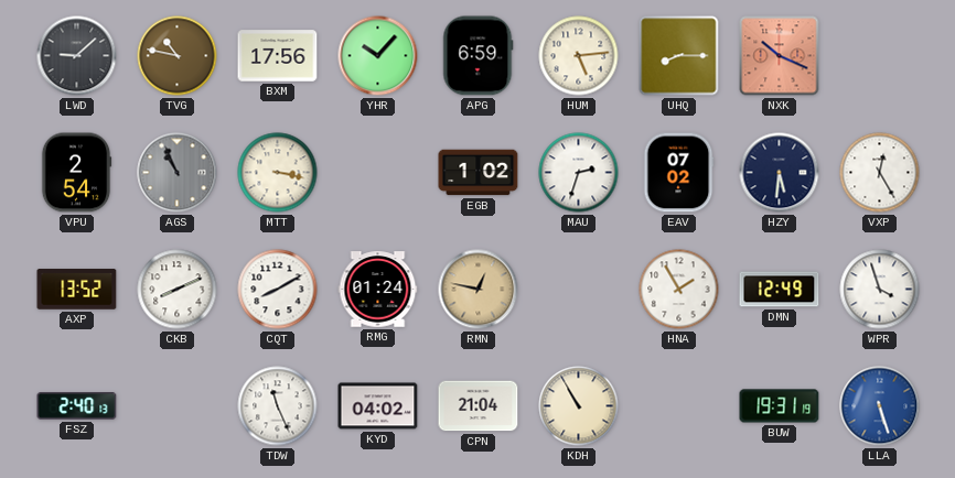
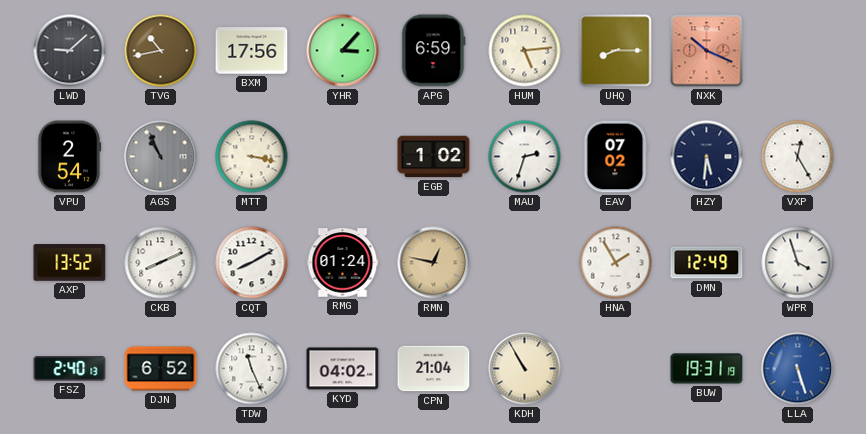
TVG: 10:47 -> 10:43 (161, 51)
YHR: 10:07 -> 3:07 (343, 51)
DJN: none -> 6:52 (161, 369)
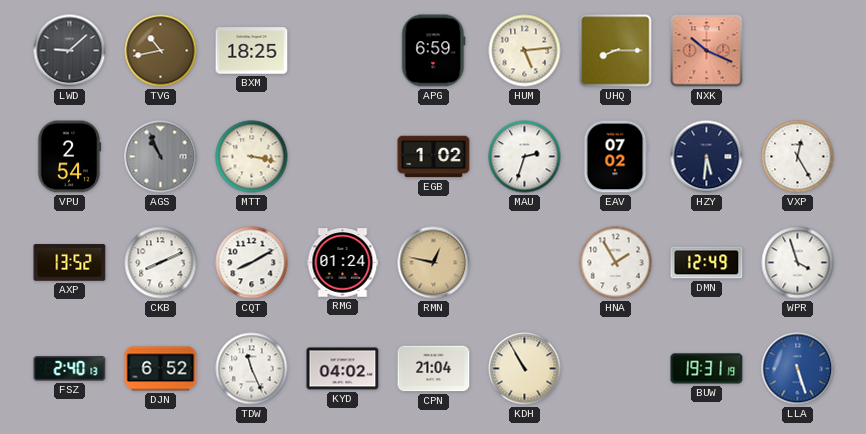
BXM: 17:56 -> 18:25 (252, 51)
YHR: 3:07 -> none (343, 51)
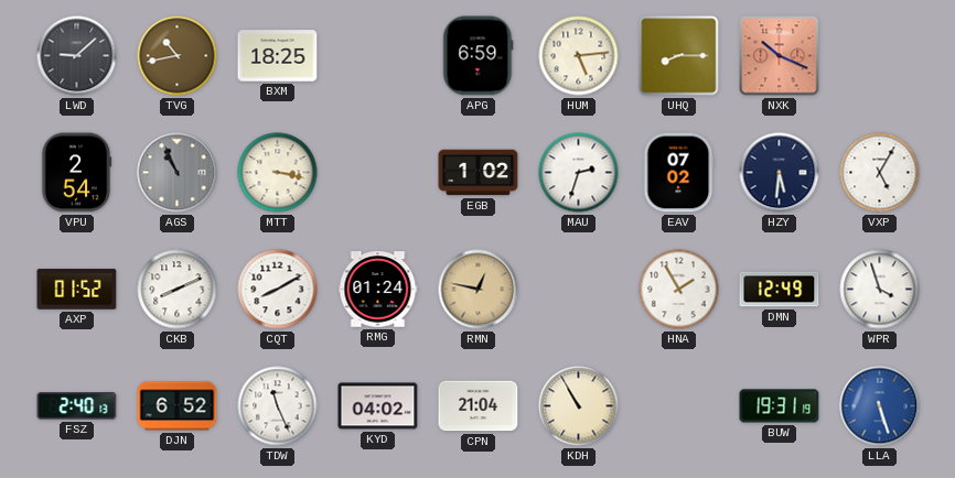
VXP: 12:25 -> 5:05 (880, 173)
AXP: 13:52 -> 01:52 (77, 290)
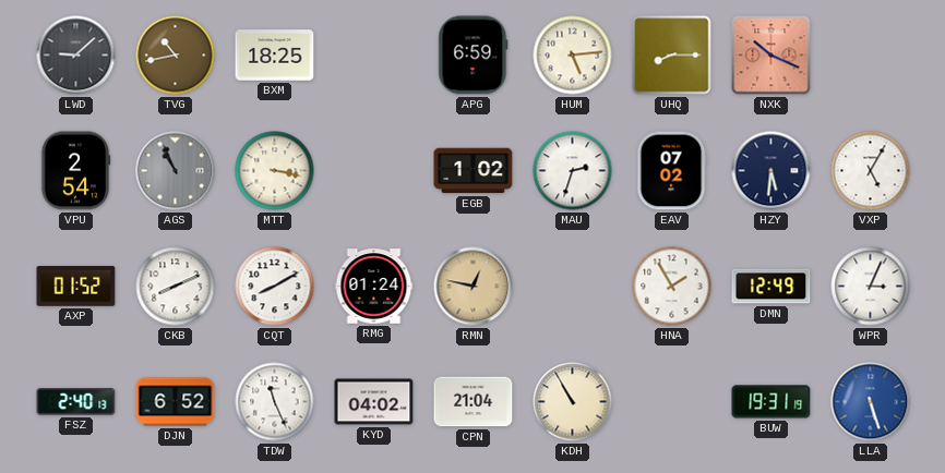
WPR: 3:57 -> 3:04 (871, 287)
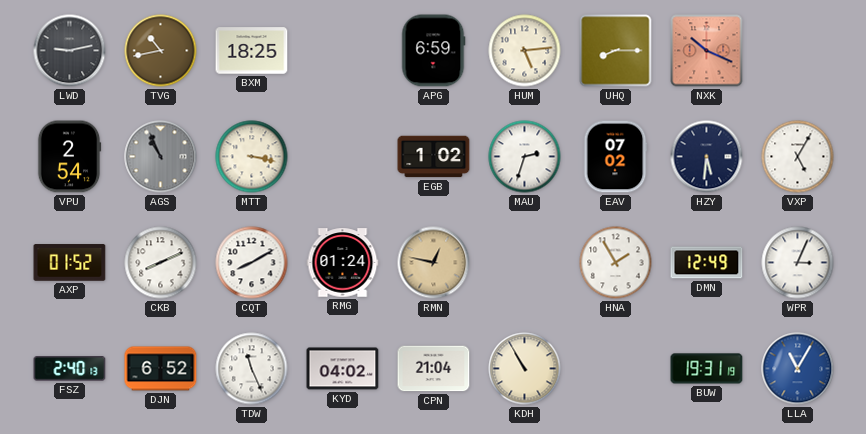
LWD: 9:08 -> 9:13 (70, 51)
LLA: 5:27 -> 11:05 (798, 369)
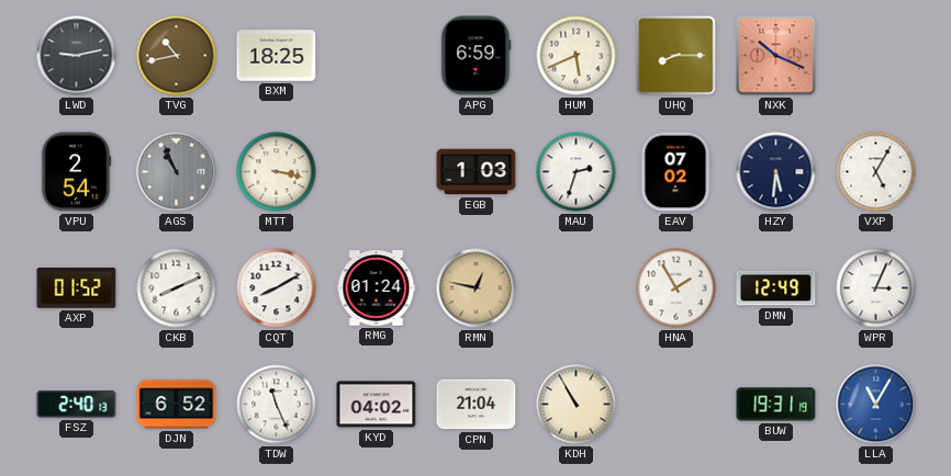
HUM: 5:14 -> 5:41 (577, 56)
EGB: 1:02 -> 1:03 (477, 172)
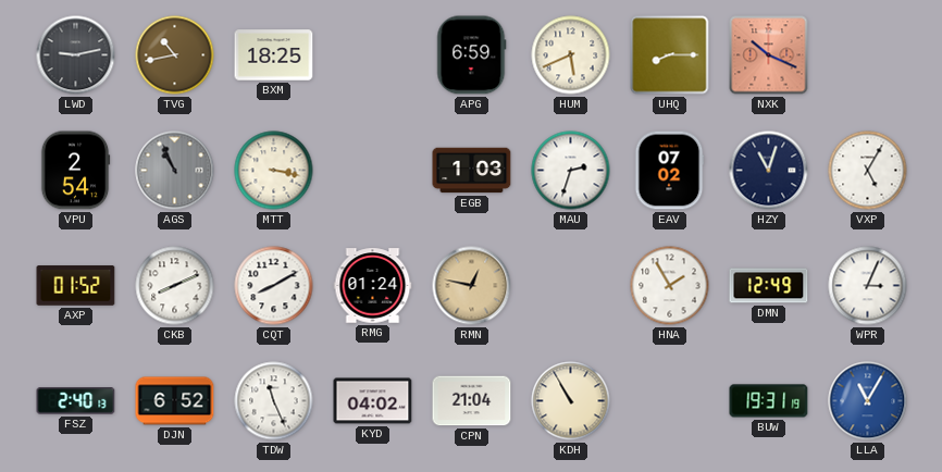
HZY: 5:31 -> 11:03 (769, 171)
